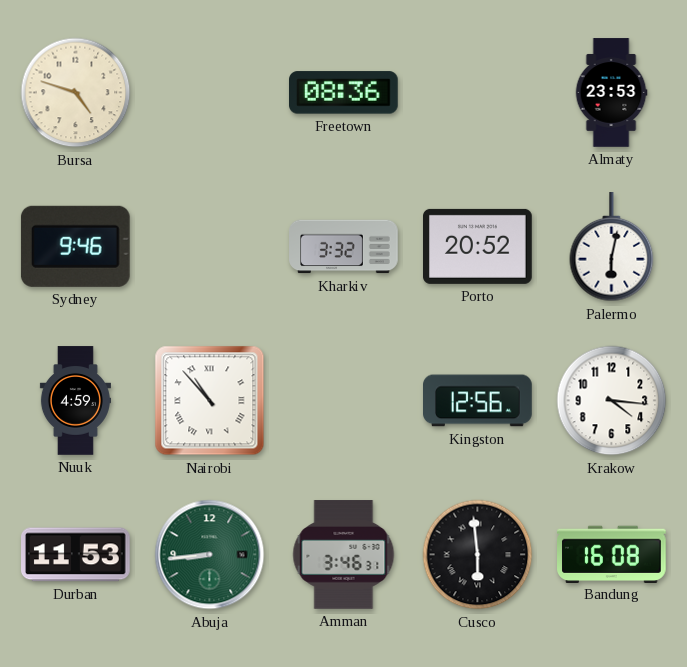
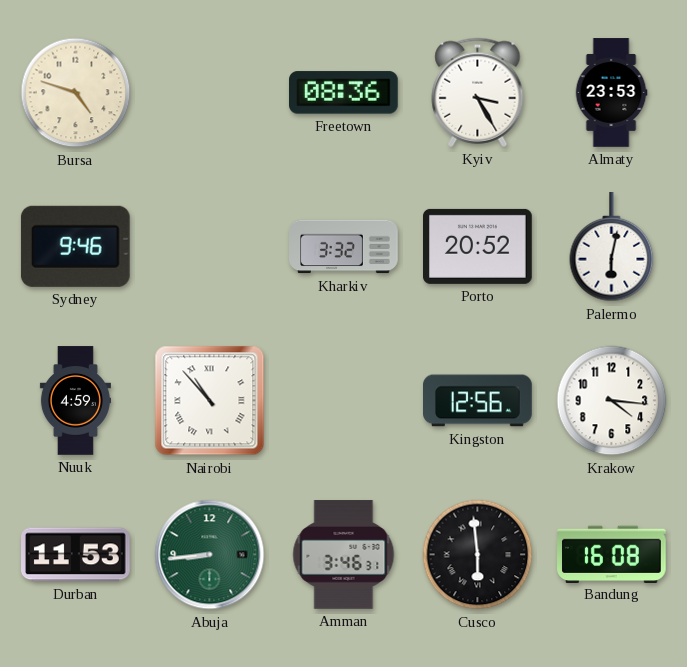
Kyiv: none -> 3:25 (478, 92)
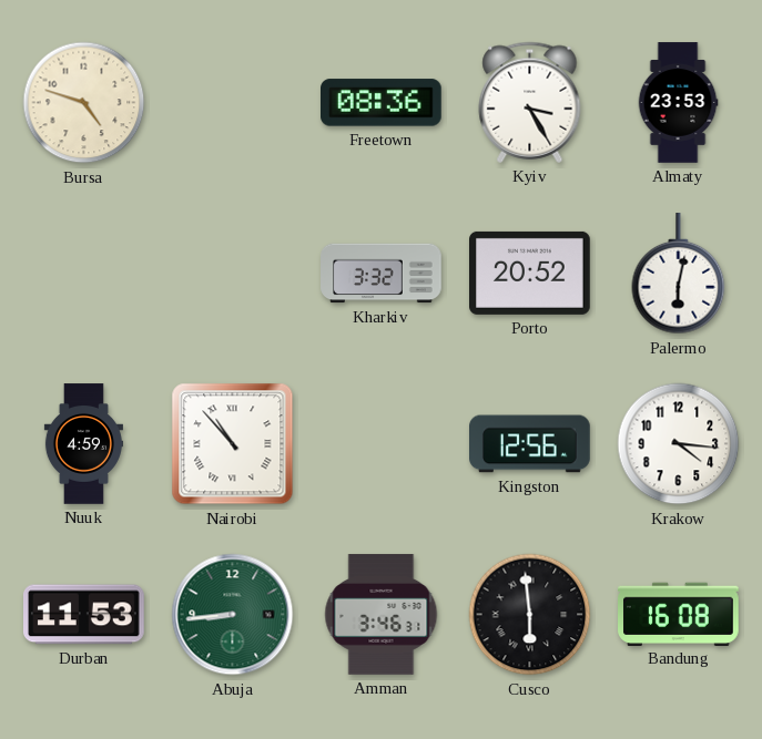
Sydney: 9:46 -> none (75, 246)
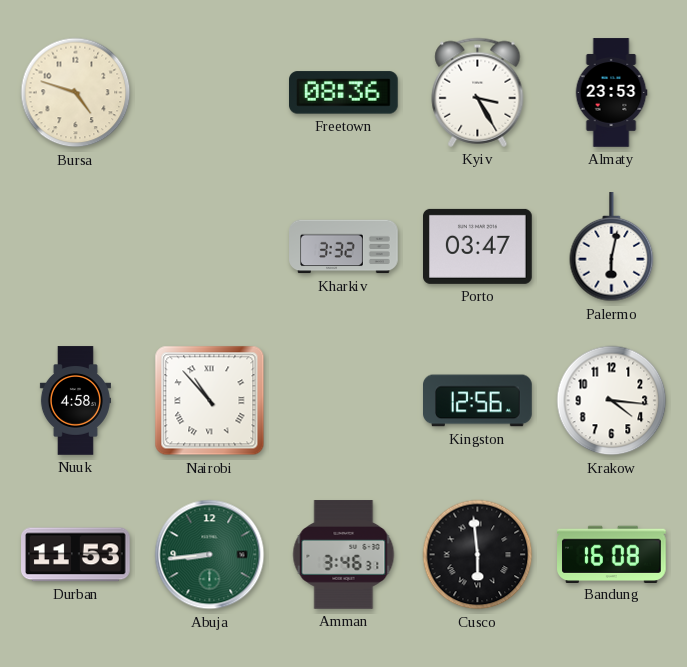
Porto: 20:52 -> 03:47 (478, 246)
Nuuk: 4:59 -> 4:58 (75, 401)
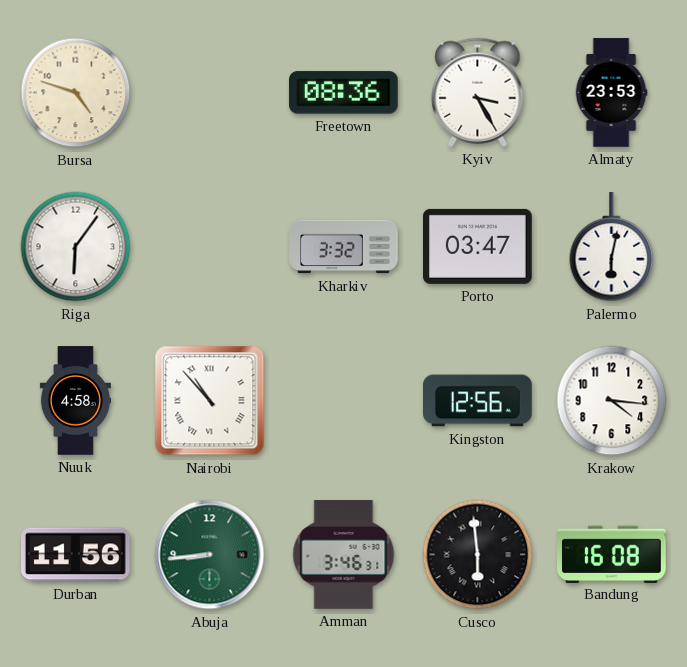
Riga: none -> 6:06 (76, 247)
Durban: 11:53 -> 11:56 (76, 555)
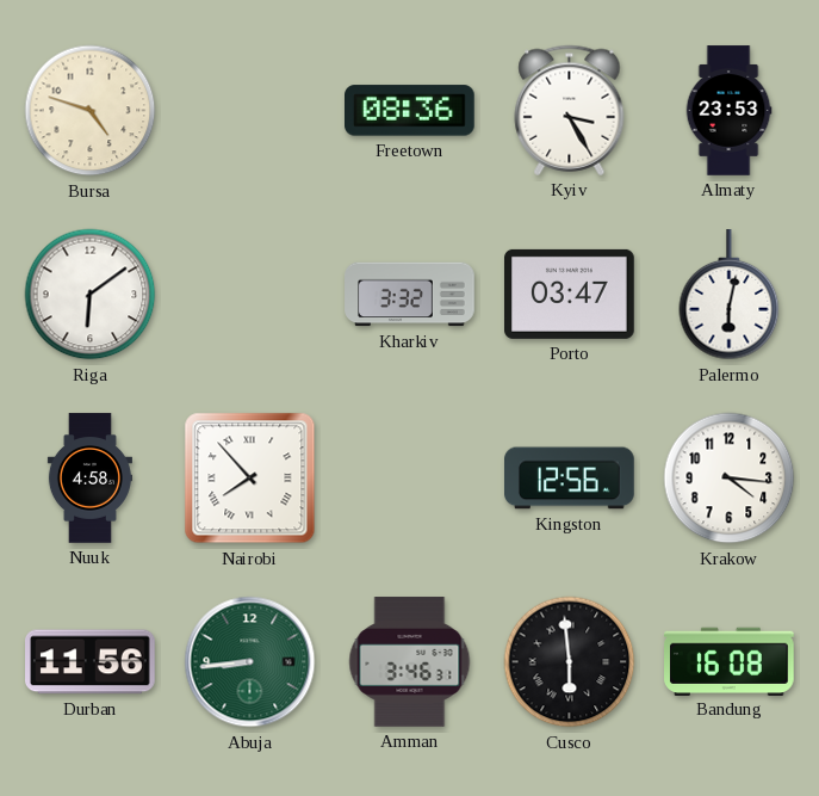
Riga: 6:06 -> 6:09 (91, 295)
Nairobi: 10:53 -> 7:53 (250, 479)
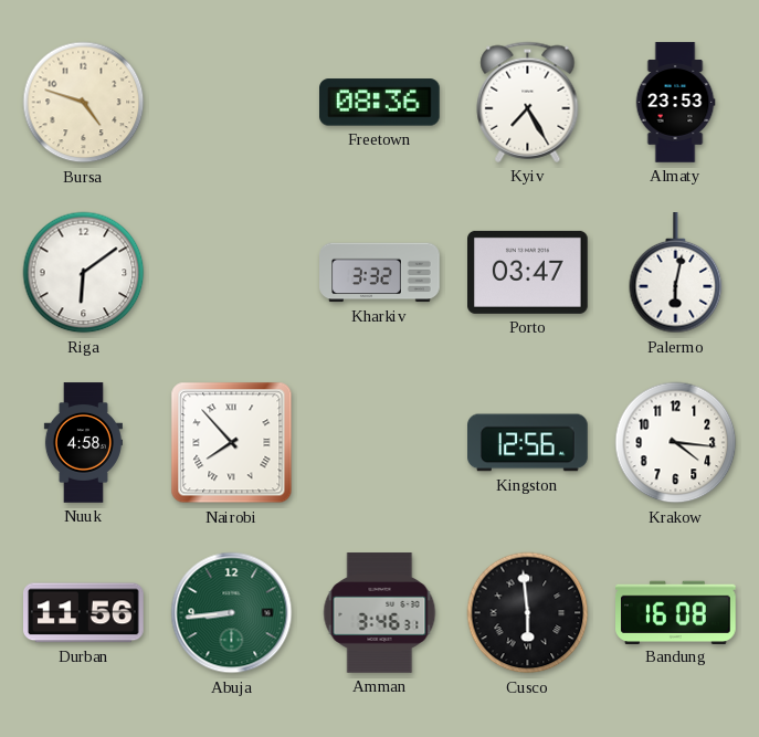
Kyiv: 3:25 -> 7:25 (528, 102)
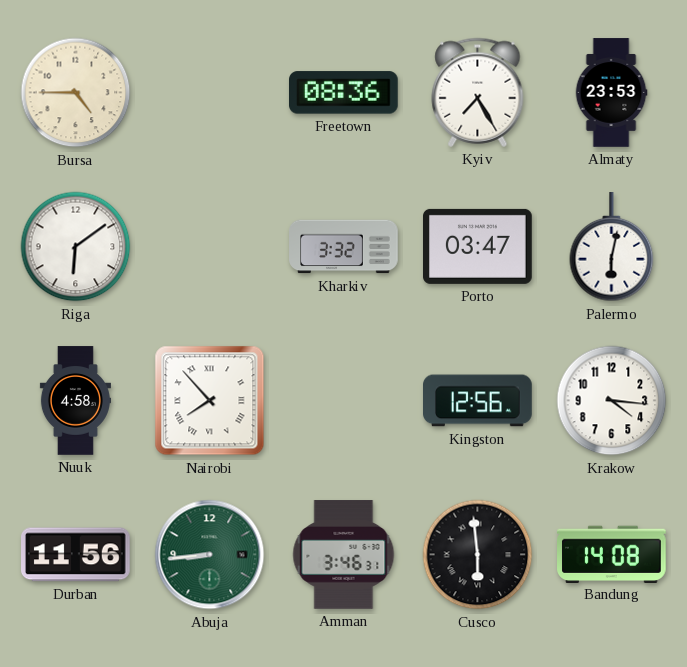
Bursa: 4:48 -> 4:45 (76, 93)
Bandung: 16:08 -> 14:08 (612, 554)
